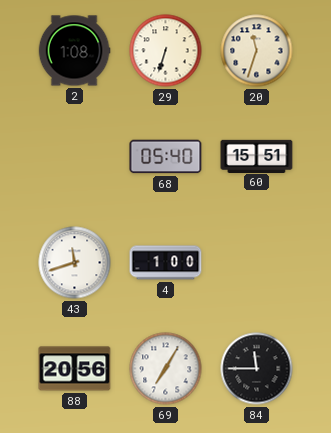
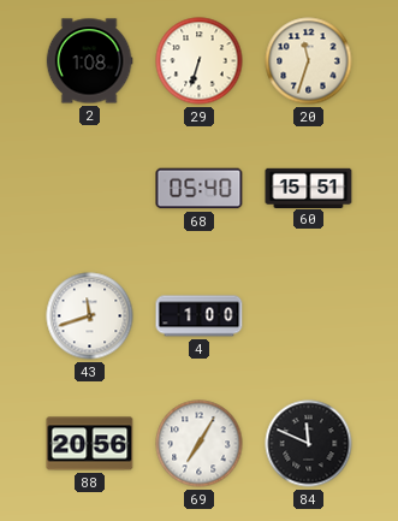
84: 11:45 -> 11:49 (309, 444)
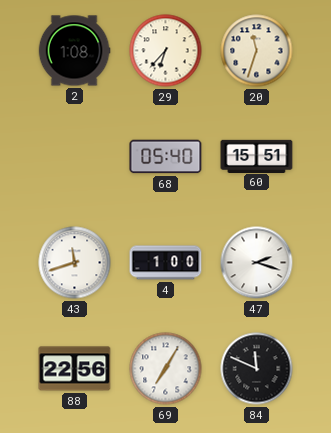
29: 6:33 -> 6:37 (166, 51)
47: none -> 2:18 (257, 263)
88: 20:56 -> 22:56 (75, 369)
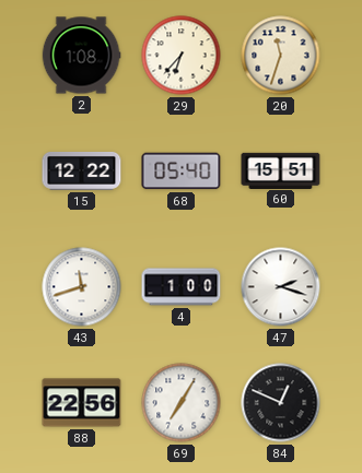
15: none -> 12:22 (82, 170)
84: 11:49 -> 12:49 (281, 403)
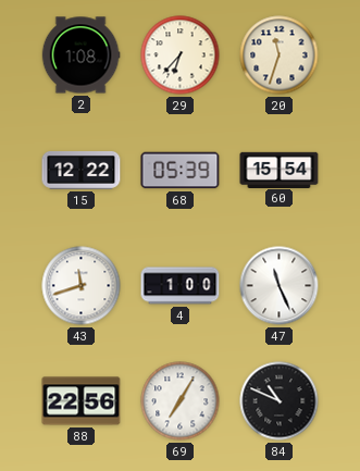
68: 05:40 -> 05:39 (181, 171)
60: 15:51 -> 15:54 (280, 170)
47: 2:18 -> 11:26 (280, 286)
84: 12:49 -> 10:49 (280, 401)
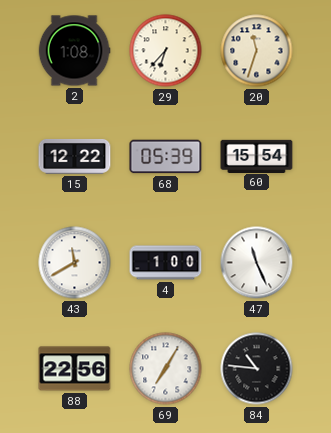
43: 11:42 -> 11:40 (75, 263)
84: 10:49 -> 10:46 (257, 369)
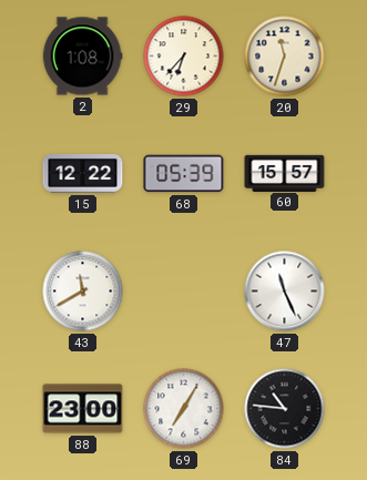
60: 15:54 -> 15:57 (285, 173)
4: 1:00 -> none (166, 263)
88: 22:56 -> 23:00 (83, 409)
